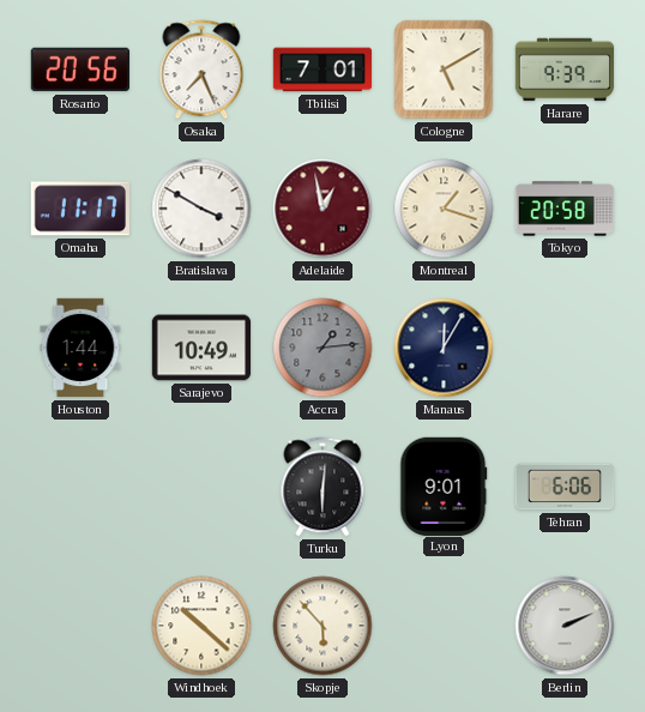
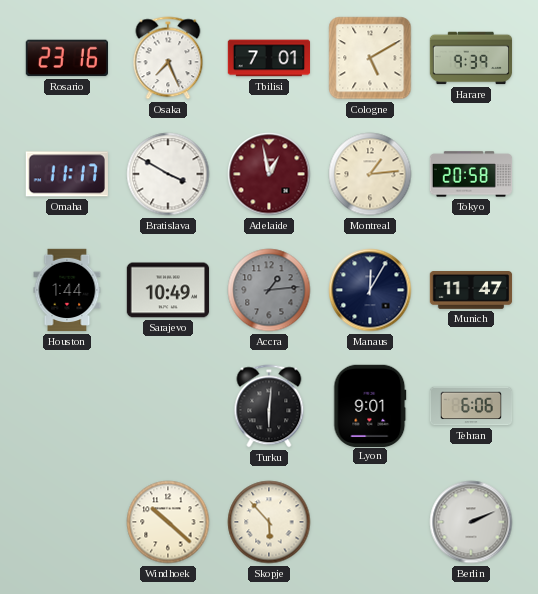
Rosario: 20:56 -> 23:16 (66, 58)
Montreal: 1:18 -> 1:14 (370, 174)
Munich: none -> 11:47 (471, 291)
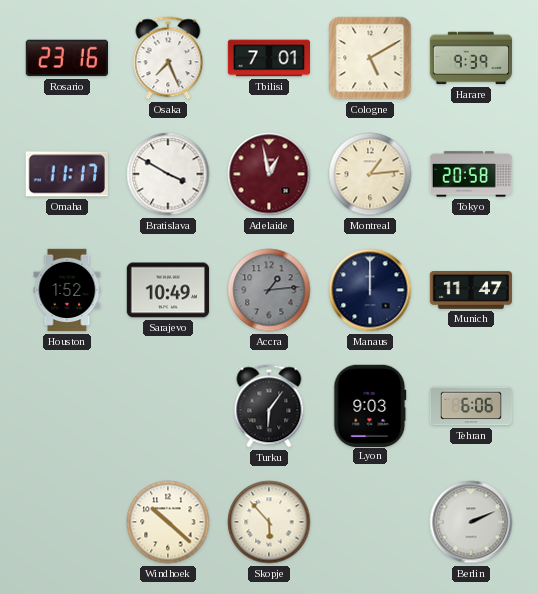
Houston: 1:44 -> 1:52 (67, 290)
Manaus: 12:05 -> 12:00 (370, 290)
Turku: 6:01 -> 6:06 (269, 406)
Lyon: 9:01 -> 9:03 (370, 405)
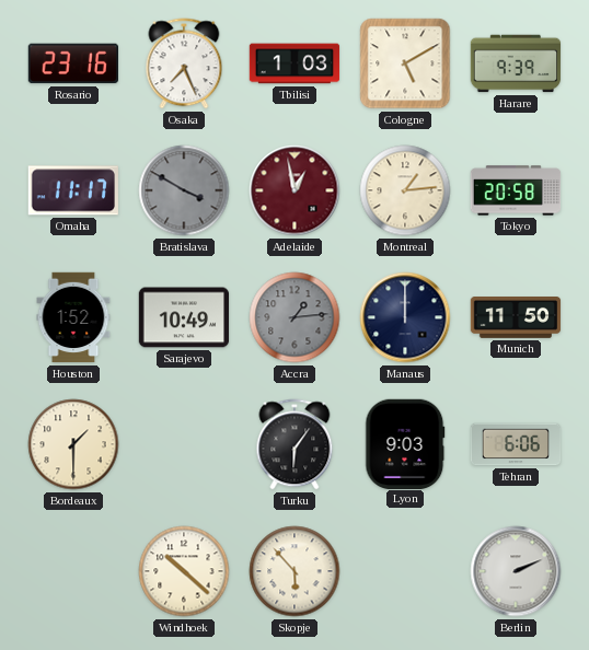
Tbilisi: 7:01 -> 1:03 (294, 63)
Bratislava dial: white -> grey (184, 190)
Munich: 11:47 -> 11:50 (516, 318)
Bordeaux: none -> 1:30 (73, 444)
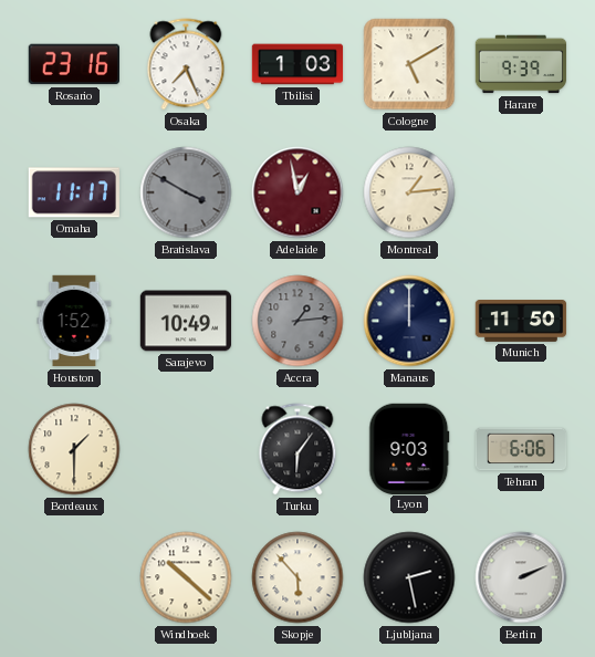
Tokyo: 20:58 -> none (516, 190)
Ljubljana: none -> 2:28 (409, 577)
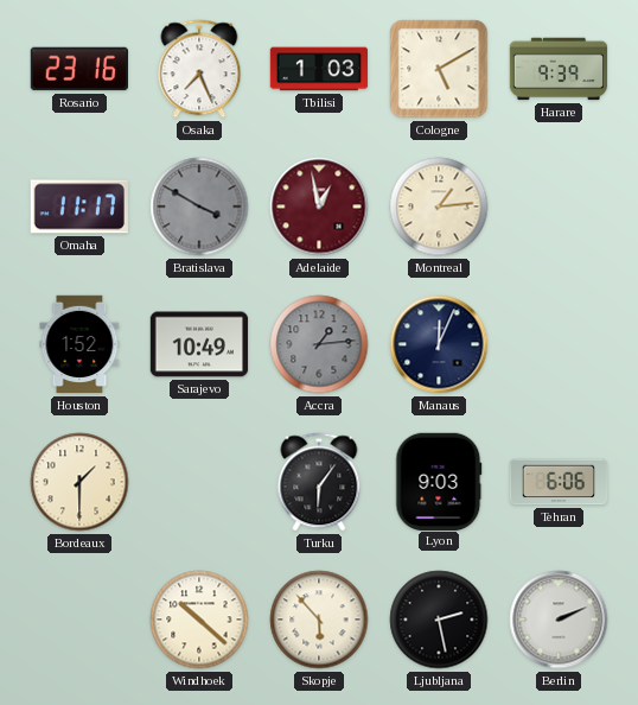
Manaus: 12:00 -> 12:04 (439, 344)
Munich: 11:50 -> none (521, 322)
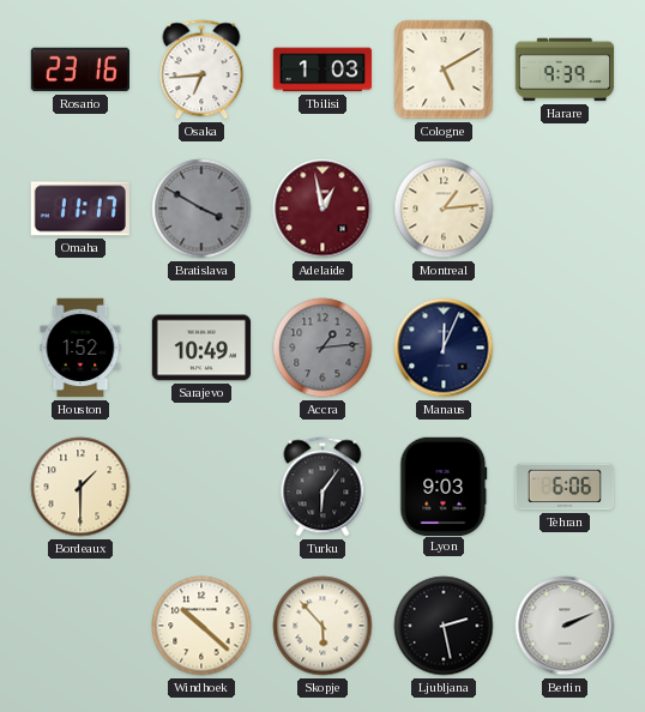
Osaka: 7:26 -> 6:44 (201, 70)
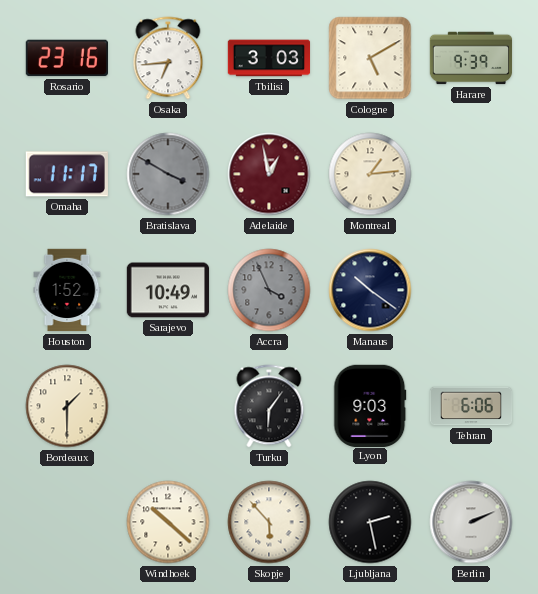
Tbilisi: 1:03 -> 3:03 (269, 58)
Accra: 1:14 -> 3:56 (269, 290)
Manaus: 12:04 -> 10:21 (370, 290)
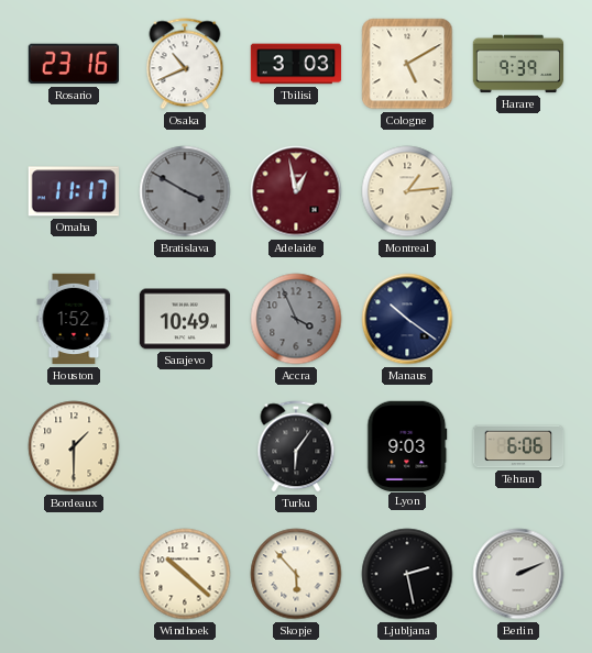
Osaka: 6:44 -> 10:41 (185, 64)
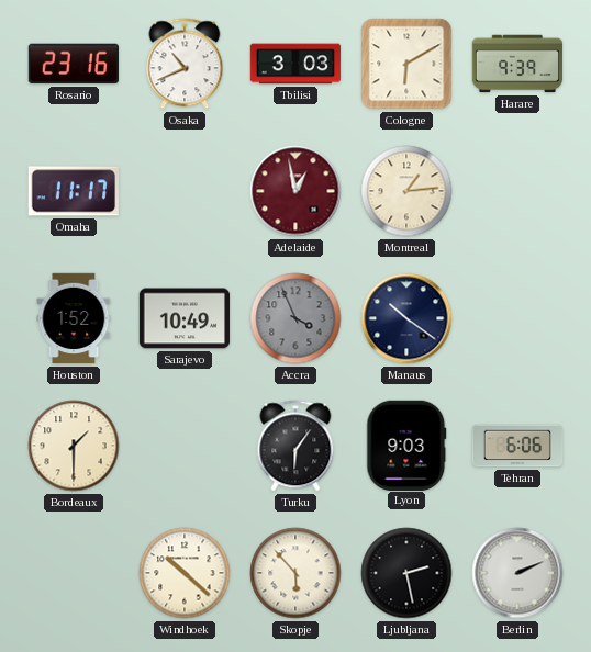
Cologne: 5:10 -> 6:10 (406, 64)
Bratislava: 3:50 -> none (185, 191)
